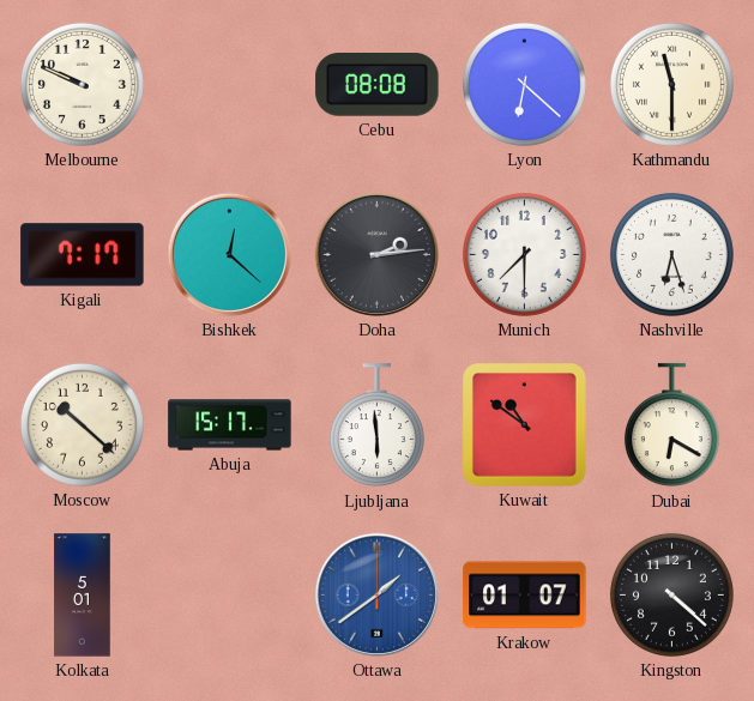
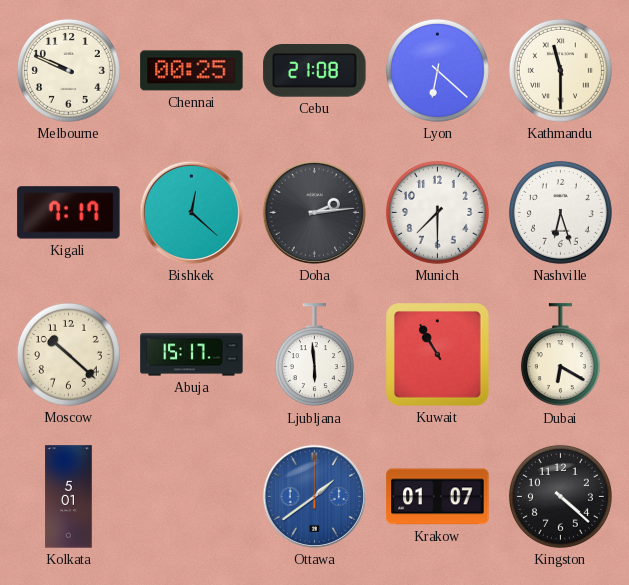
Chennai: none -> 00:25 (192, 71)
Cebu: 08:08 -> 21:08 (315, 71)
Kuwait: 10:51 -> 10:55 (438, 355)
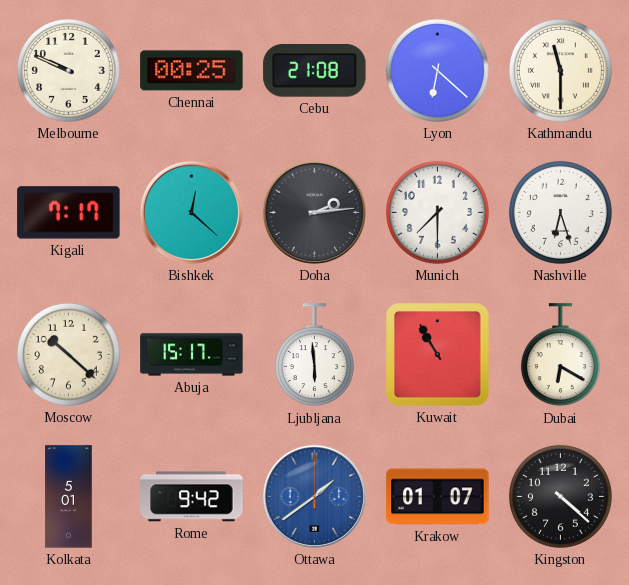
Rome: none -> 9:42 (192, 497)
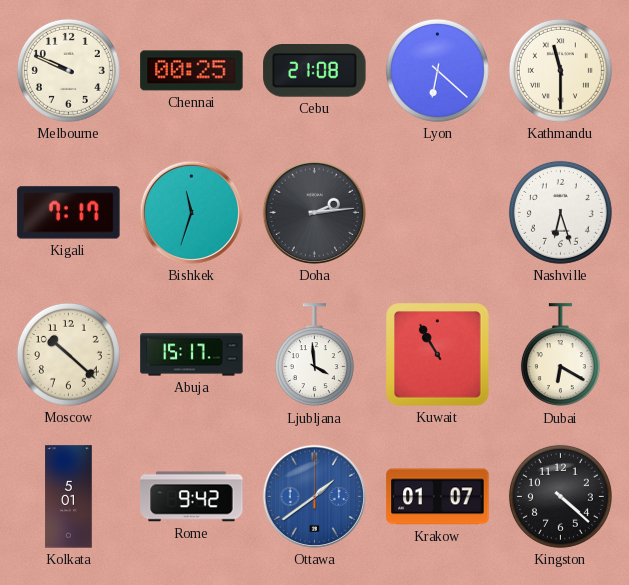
Bishkek: 12:22 -> 11:33 (191, 212)
Munich: 7:30 -> none (437, 212)
Ljubljana: 5:59 -> 3:59 (314, 355)
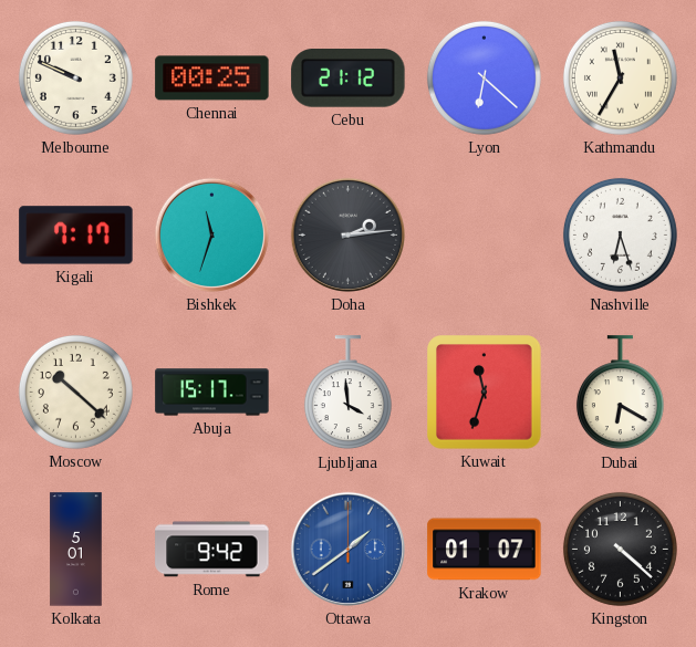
Cebu: 21:08 -> 21:12 (349, 79)
Kathmandu: 11:30 -> 11:35 (620, 77)
Kuwait: 10:55 -> 11:33 (485, 393)
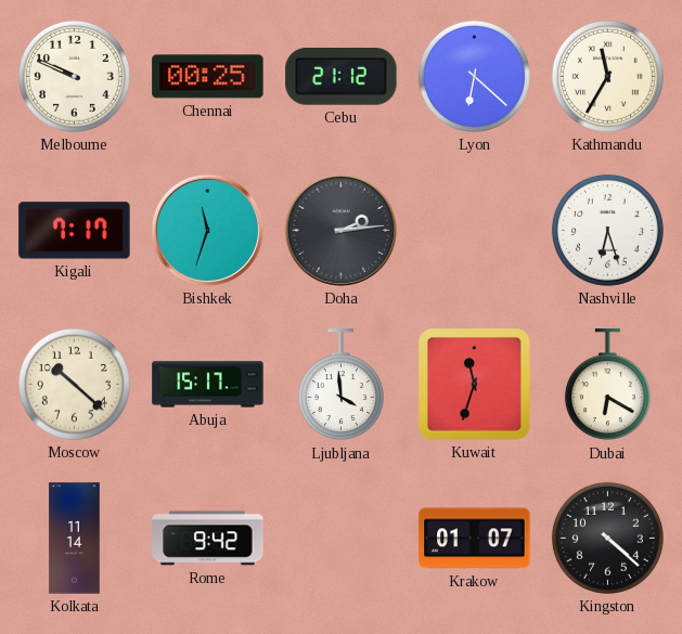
Kolkata: 5:01 -> 11:14 (75, 539)
Ottawa: 1:39 -> none (347, 549)
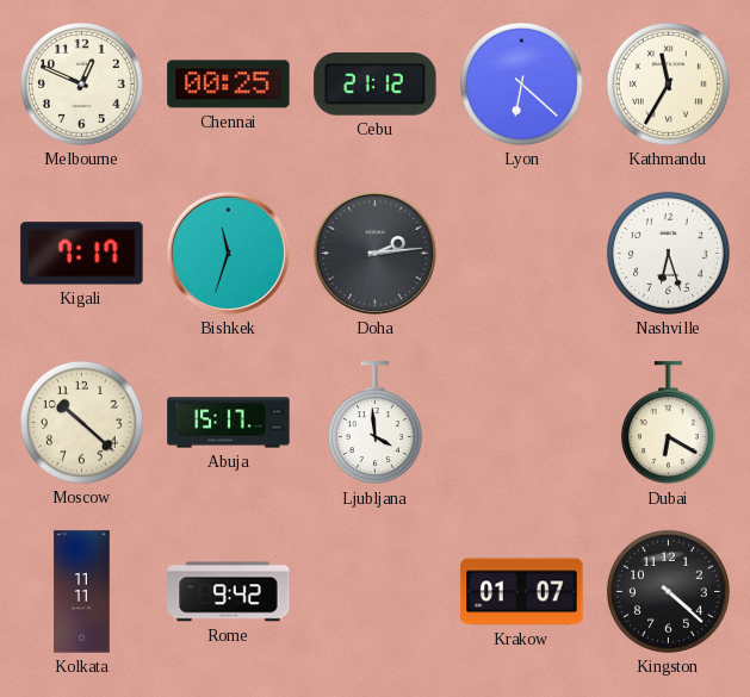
Melbourne: 9:49 -> 12:49 (81, 83)
Kuwait: 11:33 -> none (475, 385)
Kolkata: 11:14 -> 11:11 (82, 592)
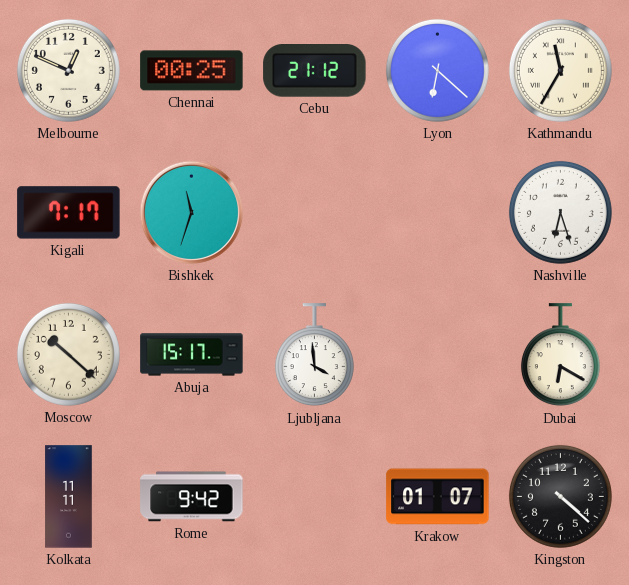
Doha: 2:14 -> none (374, 253)
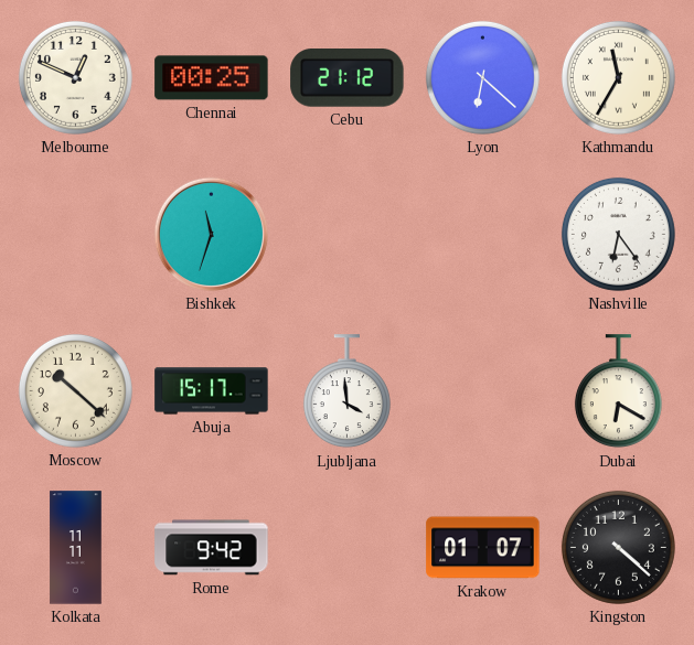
Kigali: 7:17 -> none (69, 213)
Nashville: 6:27 -> 6:24 (618, 234)
